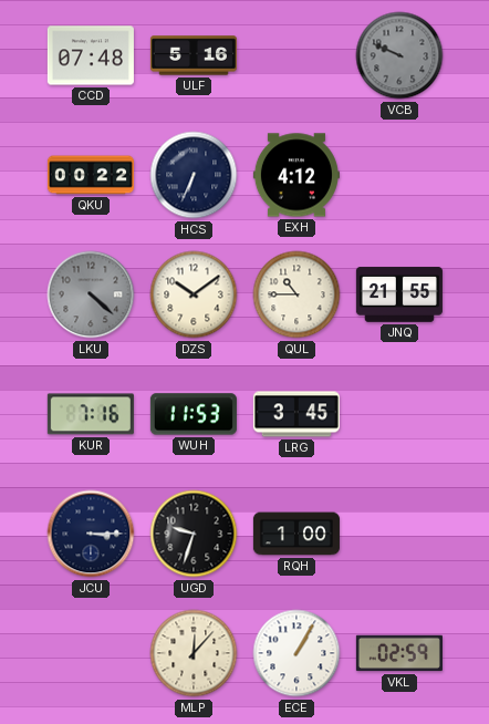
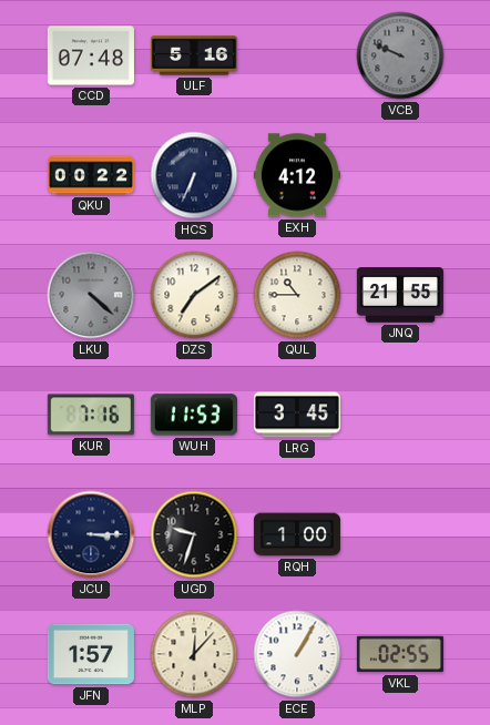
DZS: 10:09 -> 7:09 (194, 295)
JFN: none -> 1:57 (91, 654)
VKL: 02:59 -> 02:55 (400, 654)
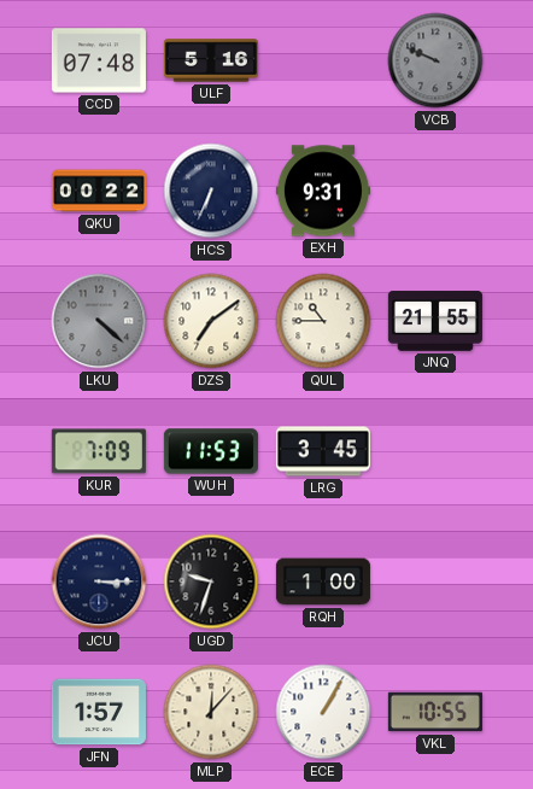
EXH: 4:12 -> 9:31 (323, 191)
KUR: 7:16 -> 7:09 (99, 451)
VKL: 02:55 -> 10:55 (435, 712)
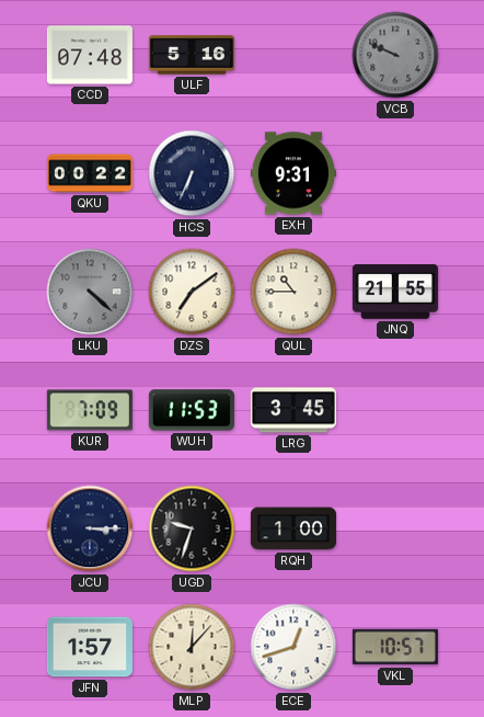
ECE: 1:05 -> 12:42 (293, 647)
VKL: 10:55 -> 10:57 (395, 647)
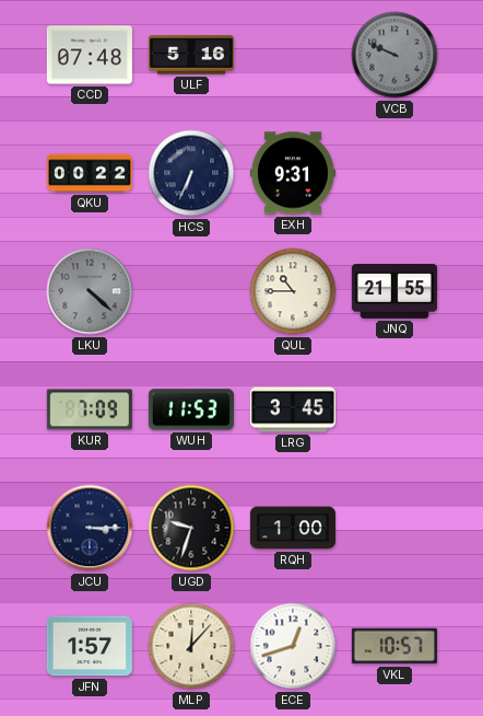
DZS: 7:09 -> none (192, 292)
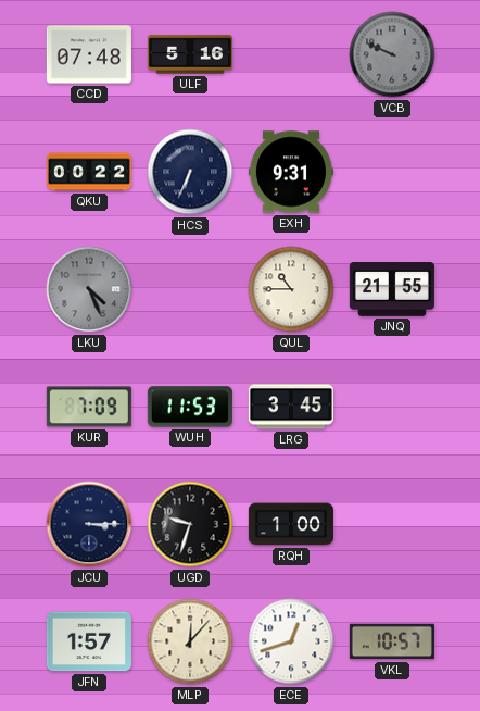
LKU: 4:22 -> 4:26 (89, 289)
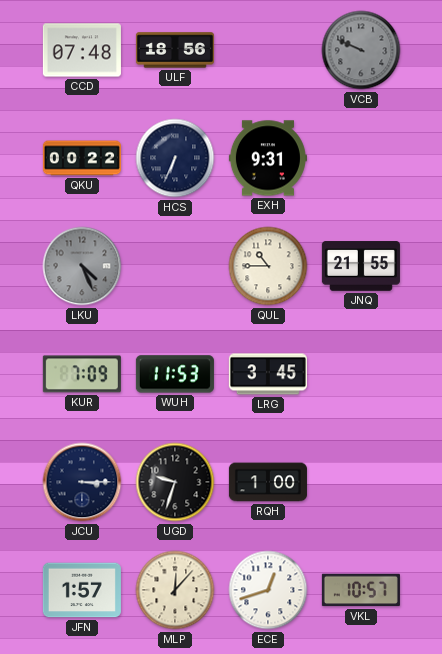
ULF: 5:16 -> 18:56 (175, 50)
